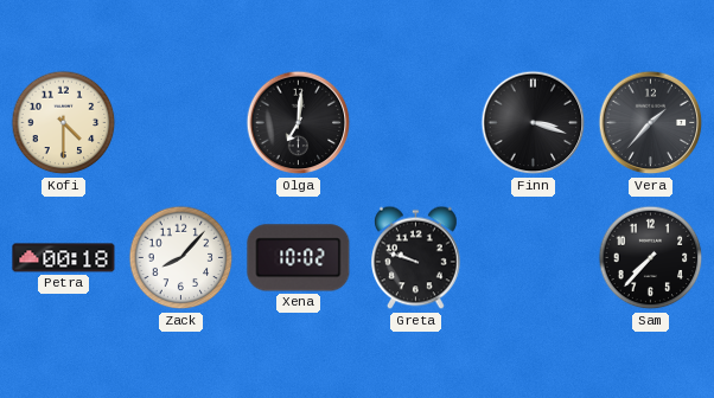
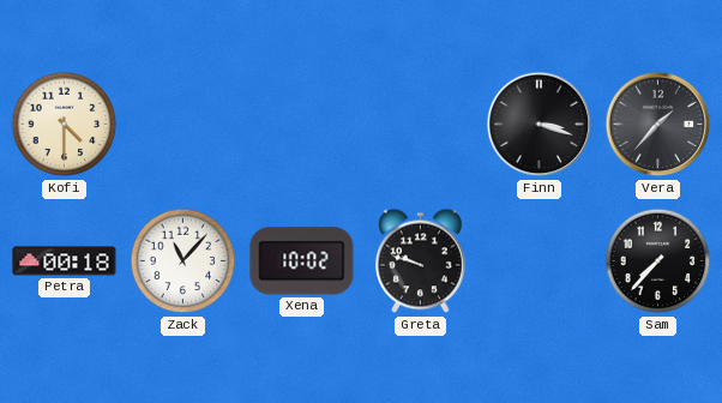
Olga: 7:01 -> none (299, 123)
Zack: 8:07 -> 11:07 (183, 261)
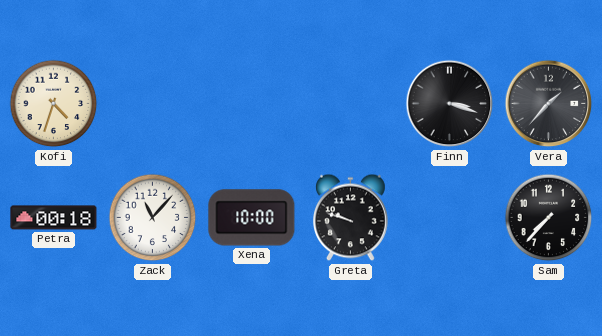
Kofi: 4:30 -> 4:33 (54, 104)
Xena: 10:02 -> 10:00 (252, 218)
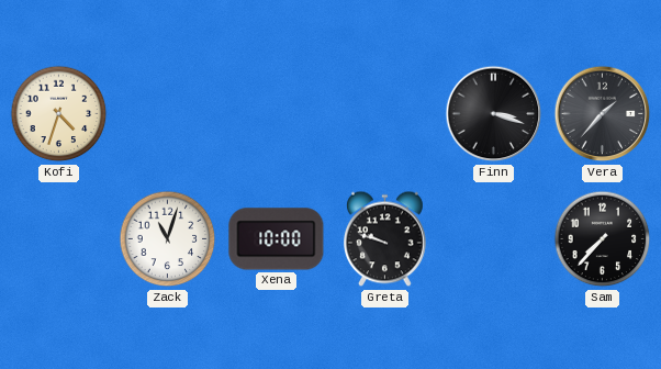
Petra: 00:18 -> none (54, 218)
Zack: 11:07 -> 11:03 (168, 239)
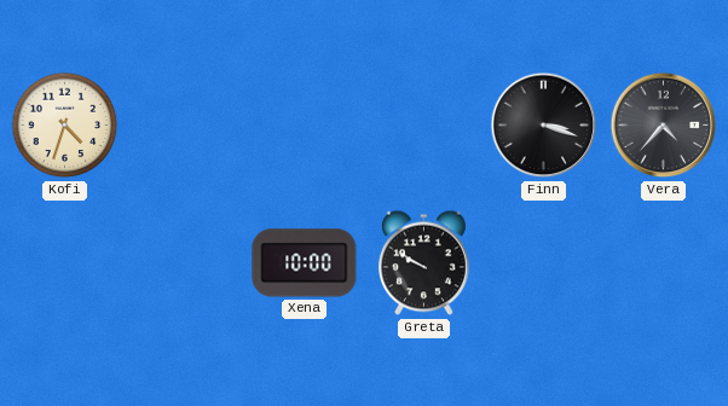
Vera: 1:37 -> 4:37 (664, 126)
Zack: 11:03 -> none (168, 239)
Greta: 9:48 -> 9:50 (424, 263)
Sam: 7:37 -> none (603, 239)
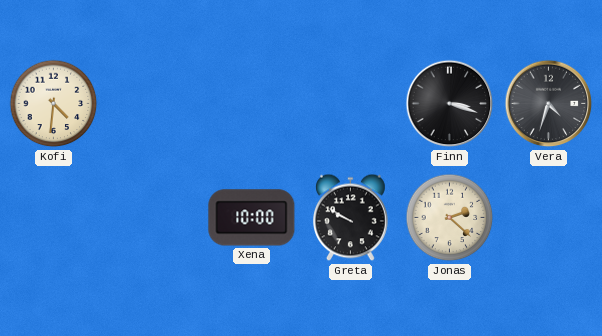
Kofi: 4:33 -> 4:31 (54, 104)
Vera: 4:37 -> 4:33 (549, 104)
Jonas: none -> 2:22 (450, 218)
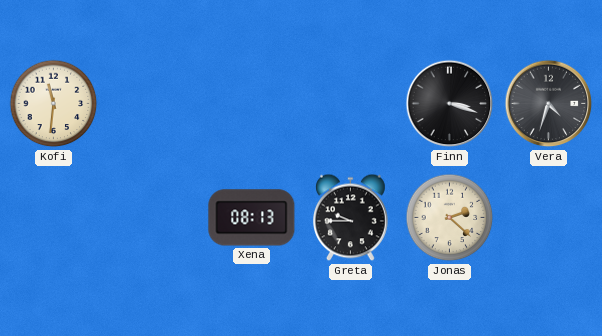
Kofi: 4:31 -> 11:31 (54, 104)
Xena: 10:00 -> 08:13 (252, 218)
Greta: 9:50 -> 9:45 (351, 218)
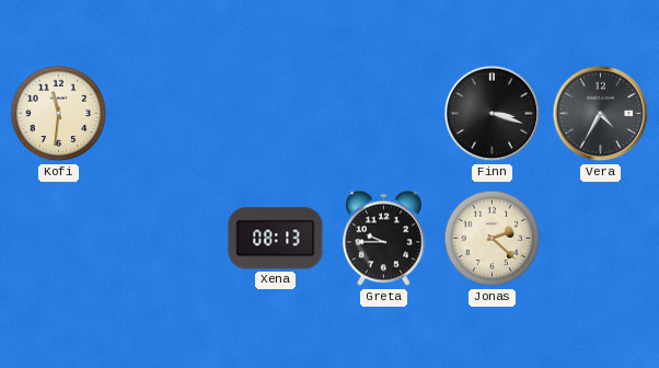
Vera: 4:33 -> 4:35 (601, 114)
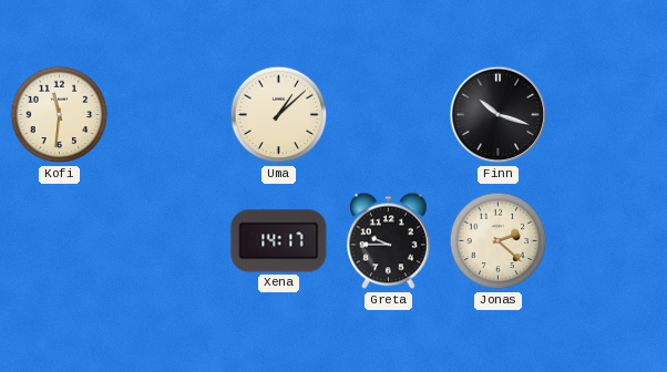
Uma: none -> 1:08 (279, 115)
Finn: 3:18 -> 10:18 (499, 115)
Vera: 4:35 -> none (601, 114)
Xena: 08:13 -> 14:17 (279, 241)
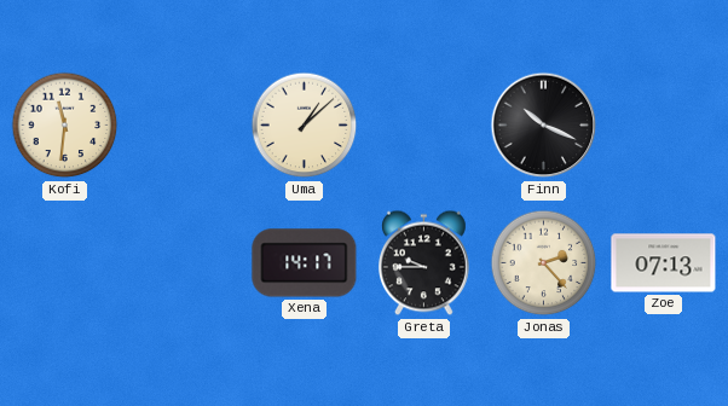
Finn: 10:18 -> 10:19 (544, 126)
Jonas: 2:22 -> 2:23 (544, 263)
Zoe: none -> 07:13 (664, 263)
